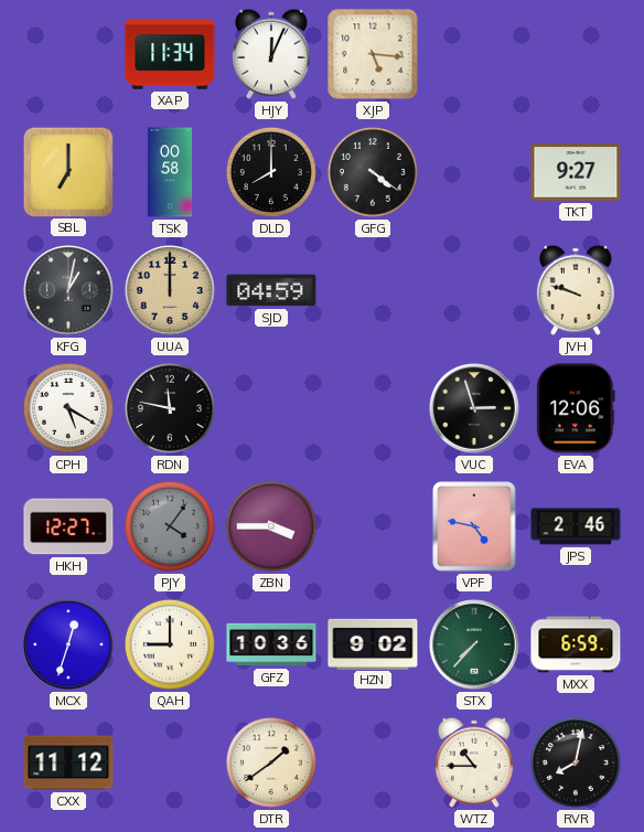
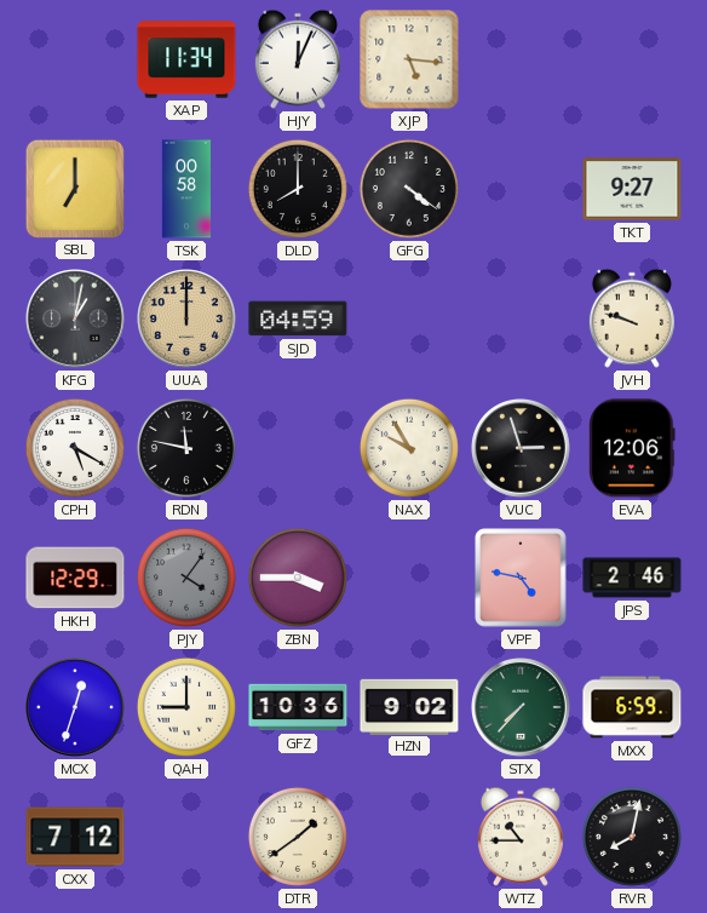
NAX: none -> 9:55 (409, 448)
HKH: 12:27 -> 12:29 (75, 578)
CXX: 11:12 -> 7:12 (75, 837)
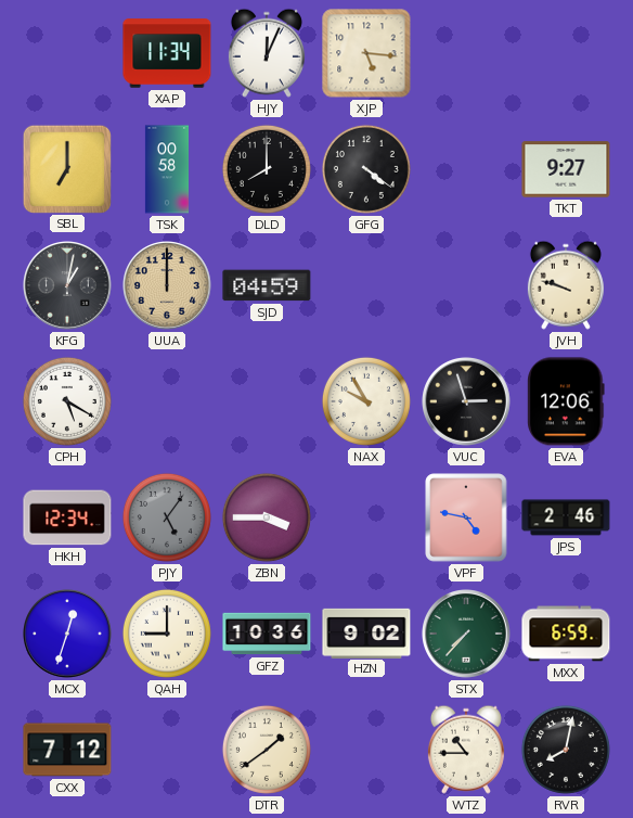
RDN: 11:47 -> none (186, 448)
HKH: 12:29 -> 12:34 (67, 517)
PJY: 4:06 -> 5:06 (167, 517)
